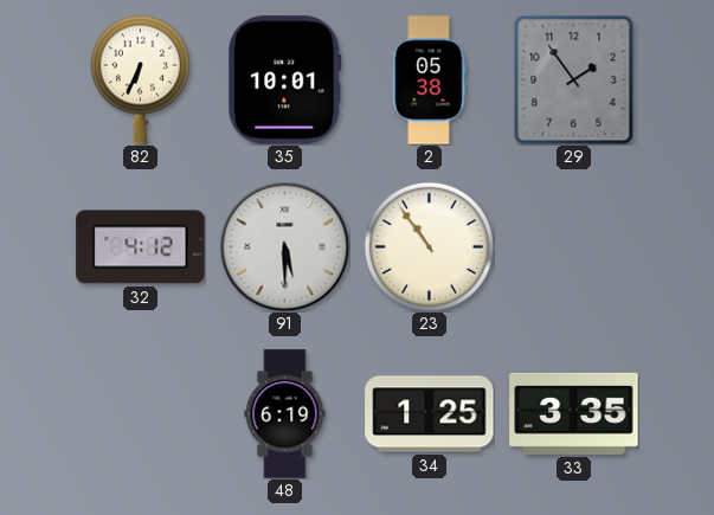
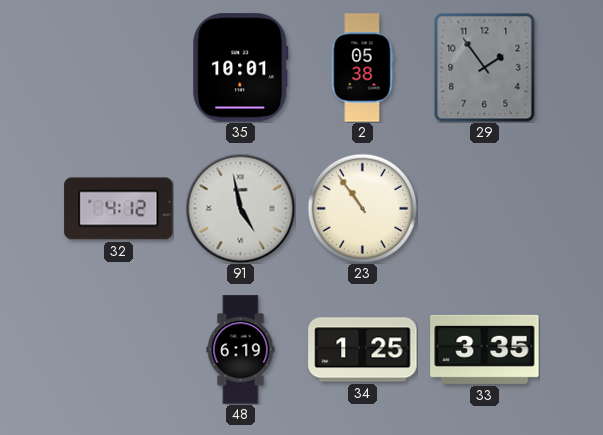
82: 6:34 -> none (140, 79)
91: 5:30 -> 4:58 (240, 208)
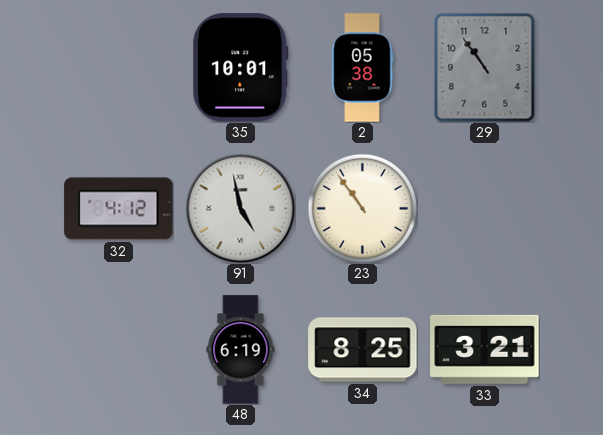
29: 1:54 -> 10:54 (485, 67)
34: 1:25 -> 8:25 (363, 350)
33: 3:35 -> 3:21 (485, 349)
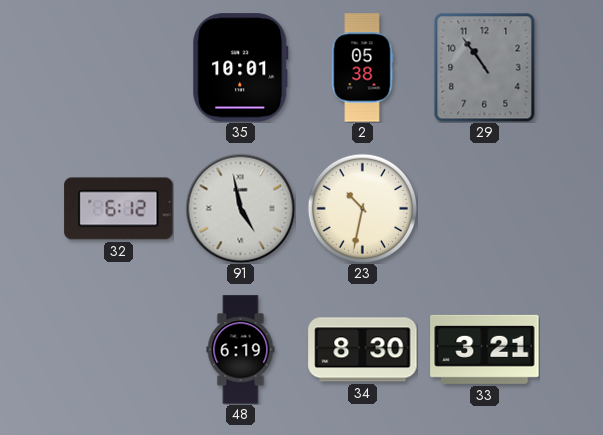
32: 4:12 -> 6:12 (119, 209)
23: 10:54 -> 10:32 (362, 208)
34: 8:25 -> 8:30 (363, 350)
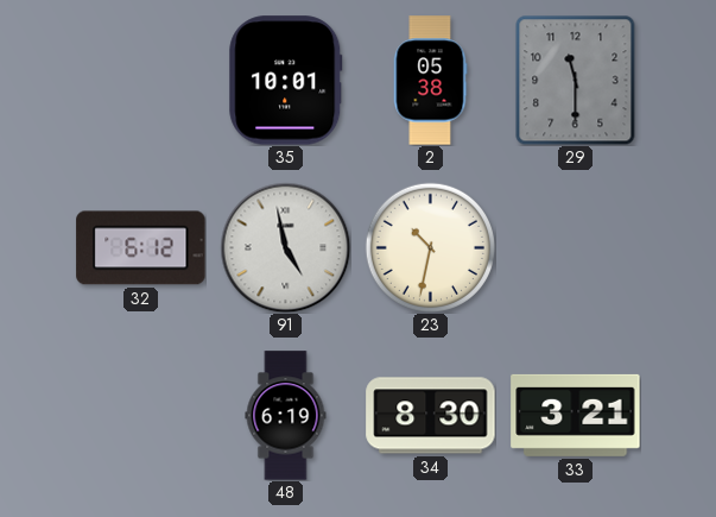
29: 10:54 -> 11:30 (576, 80)
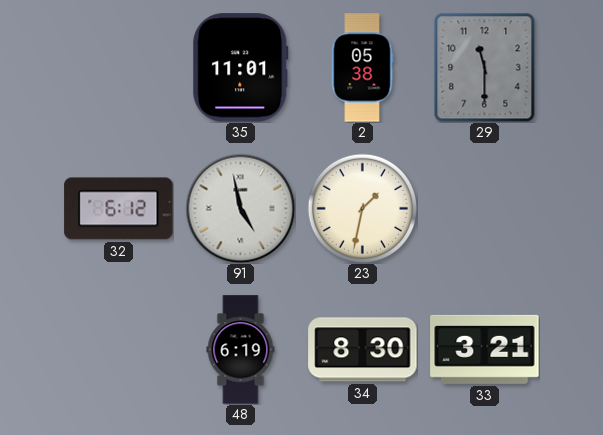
35: 10:01 -> 11:01 (241, 68)
23: 10:32 -> 1:32 (362, 208)
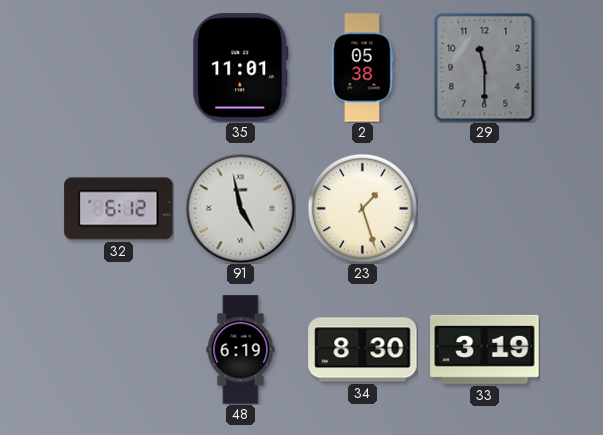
23: 1:32 -> 1:27 (362, 208)
33: 3:21 -> 3:19 (485, 349)
